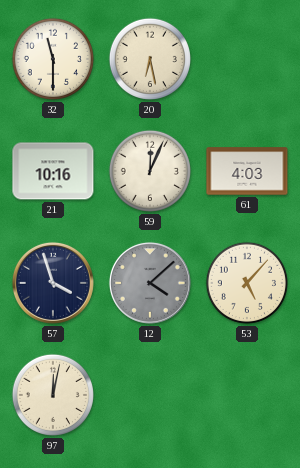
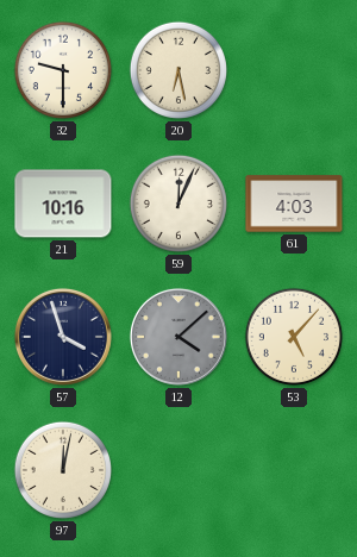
32: 11:30 -> 9:30 (63, 70)
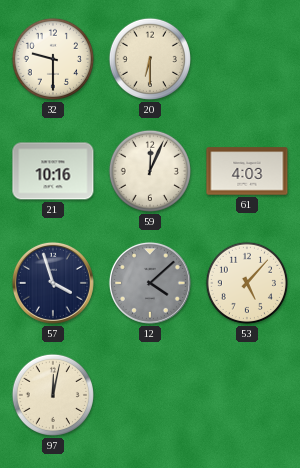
20: 6:28 -> 6:30 (150, 59)
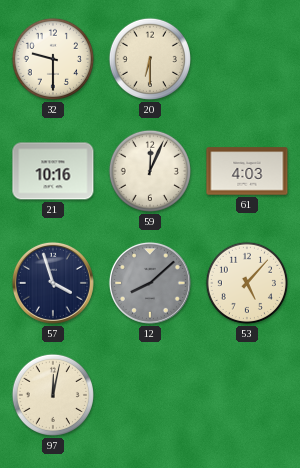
12: 4:08 -> 8:08 (150, 283)
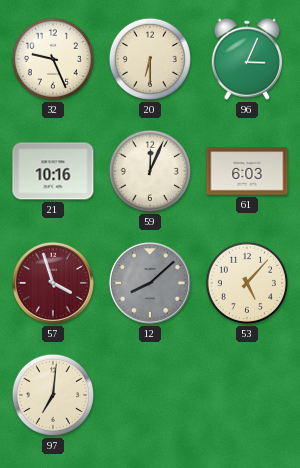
32: 9:30 -> 9:26 (53, 59)
96: none -> 3:04 (247, 59)
61: 4:03 -> 6:03 (247, 171)
57 dial: navy -> burgundy (53, 283)
97: 12:02 -> 7:01 (53, 395)
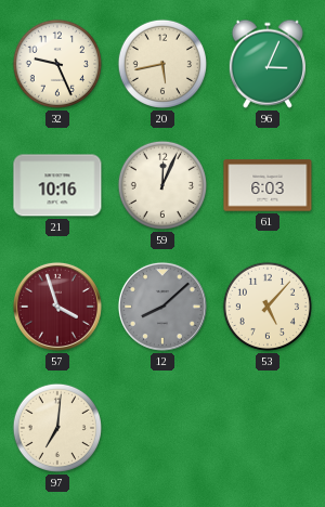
20: 6:30 -> 5:43 (162, 64)
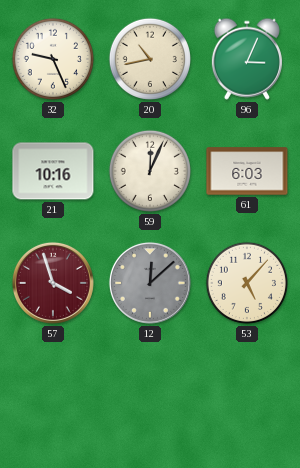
20: 5:43 -> 10:43 (150, 59)
12: 8:08 -> 12:08 (150, 283)
97: 7:01 -> none (57, 428)
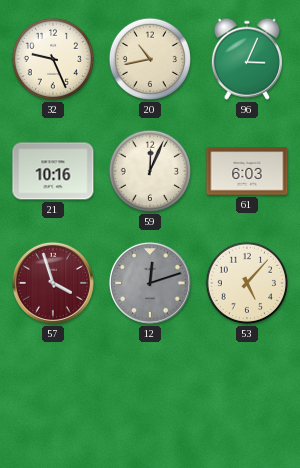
12: 12:08 -> 12:12 (150, 283)
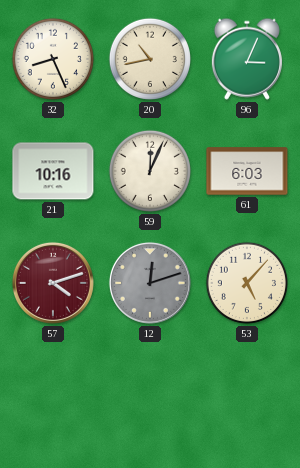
32: 9:26 -> 8:26 (53, 59)
57: 3:57 -> 4:12 (53, 283)
